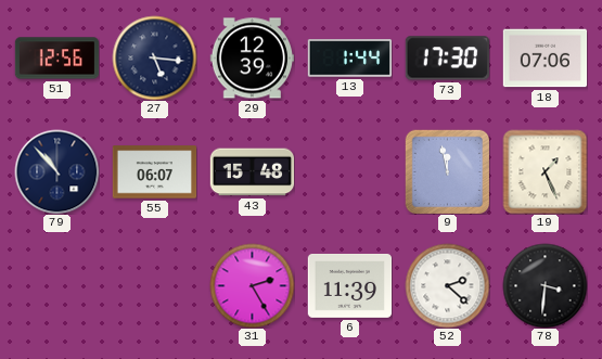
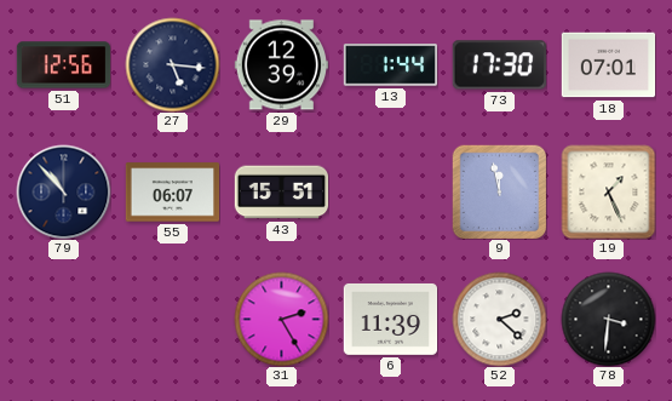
18: 07:06 -> 07:01 (608, 65)
43: 15:48 -> 15:51 (281, 193)
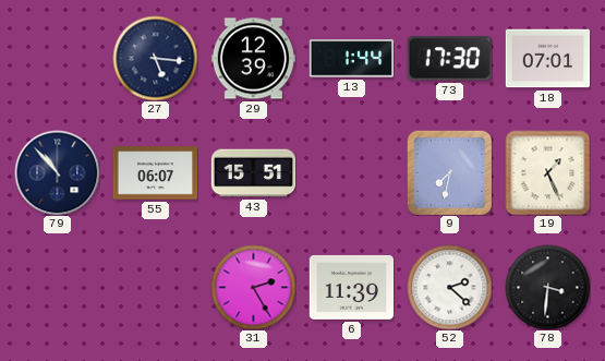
51: 12:56 -> none (63, 65)
9: 11:58 -> 7:32 (449, 172)
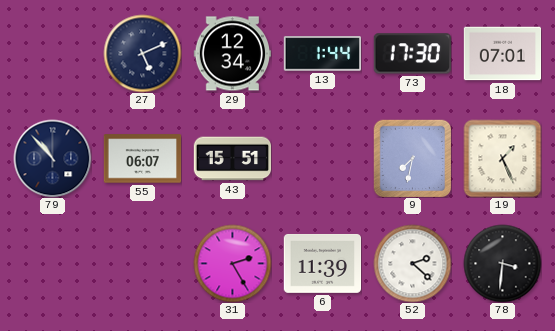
27: 5:16 -> 5:11 (142, 53)
29: 12:39 -> 12:34 (232, 54)
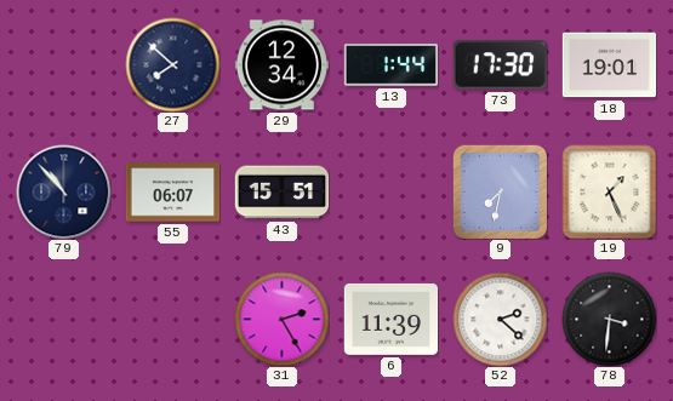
27: 5:11 -> 7:52 (172, 64)
18: 07:01 -> 19:01 (609, 65)
